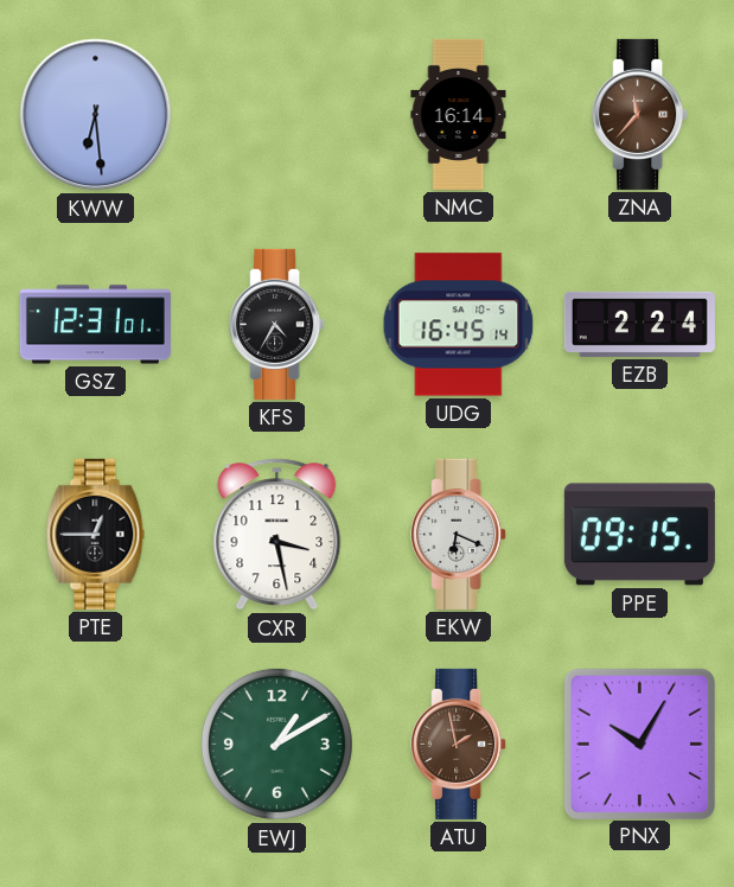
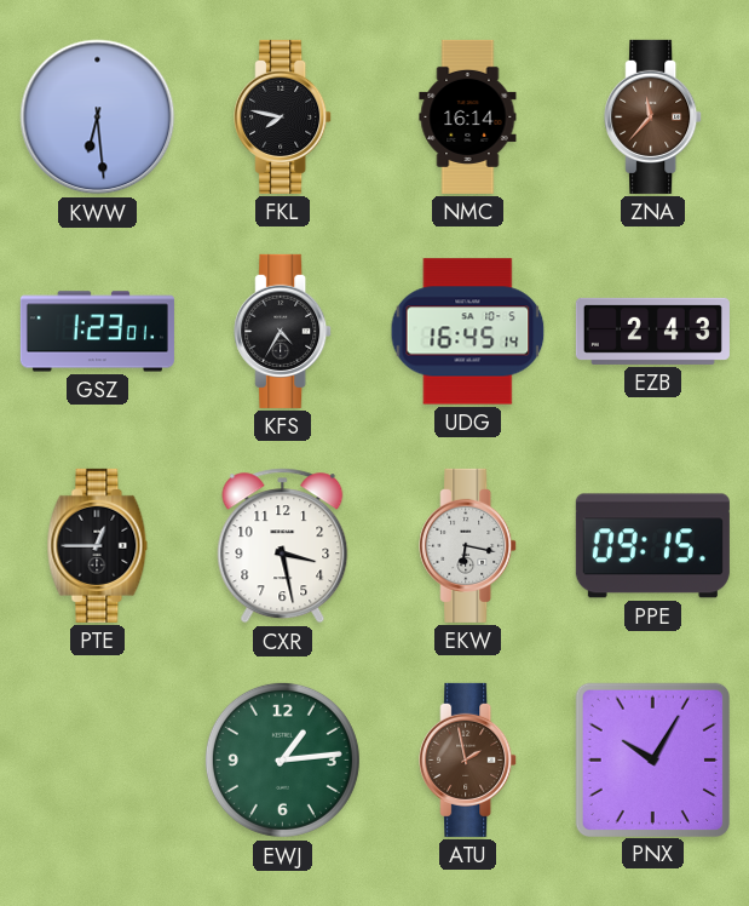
FKL: none -> 7:47 (283, 116)
GSZ: 12:31 -> 1:23 (97, 332)
EZB: 2:24 -> 2:43 (652, 331)
EKW: 6:19 -> 6:17 (468, 545)
EWJ: 1:10 -> 1:14 (282, 759)
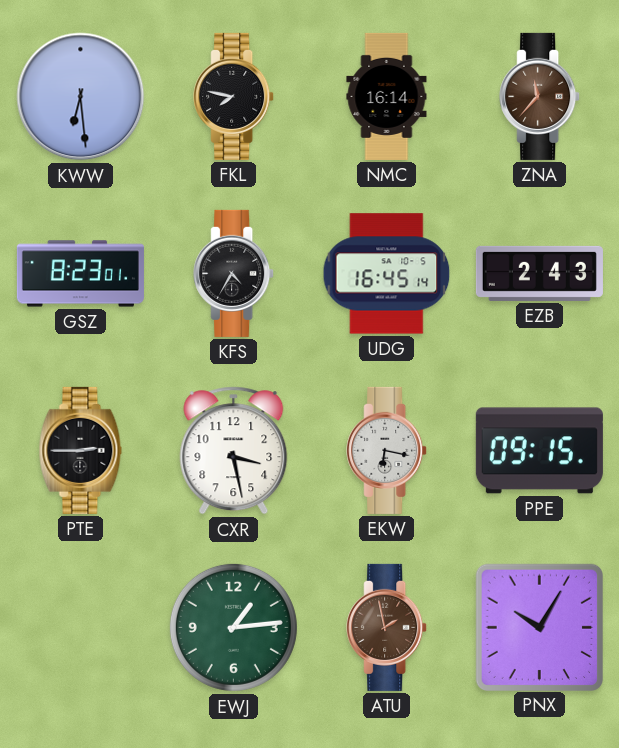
GSZ: 1:23 -> 8:23 (80, 274)
PTE: 12:45 -> 2:45 (81, 450)
